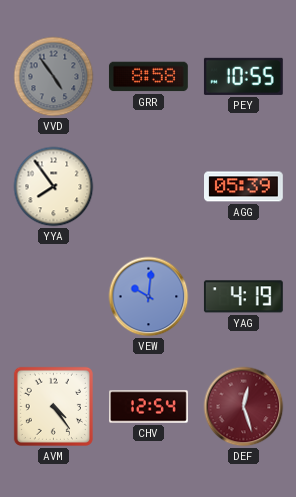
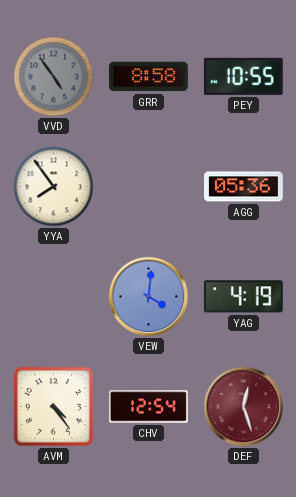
AGG: 05:39 -> 05:36 (244, 187)
VEW: 10:01 -> 4:01 (149, 297)
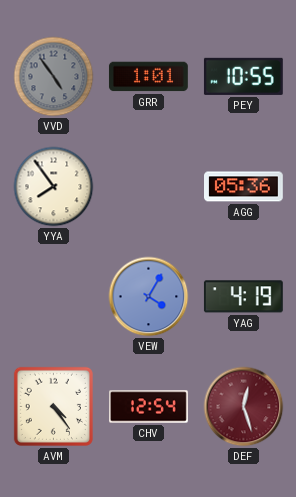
GRR: 8:58 -> 1:01 (149, 77)
VEW: 4:01 -> 4:05 (149, 297)
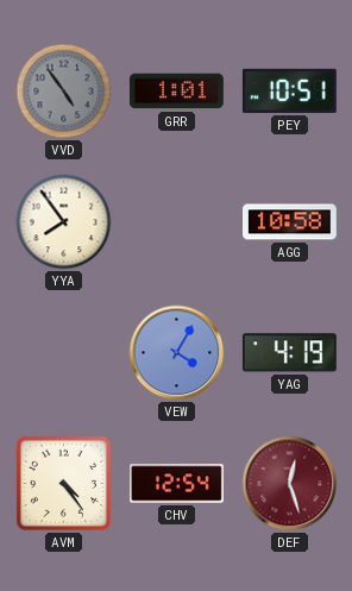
PEY: 10:55 -> 10:51 (289, 90)
AGG: 05:36 -> 10:58 (290, 222)
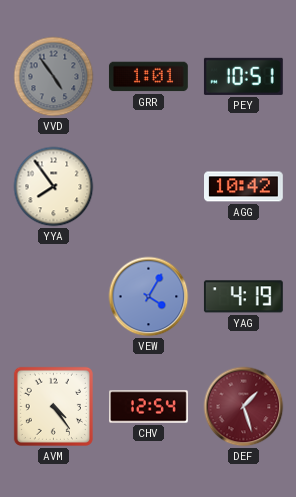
AGG: 10:58 -> 10:42 (244, 187)
DEF: 12:27 -> 1:27 (244, 407)
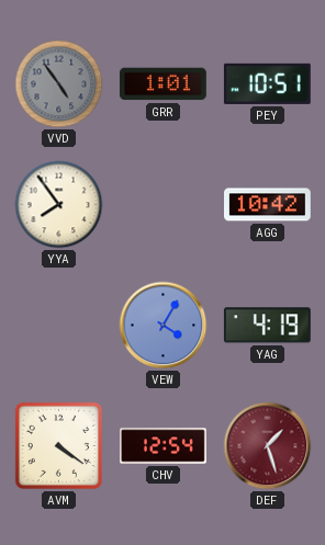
AVM: 4:24 -> 4:21 (58, 445)
